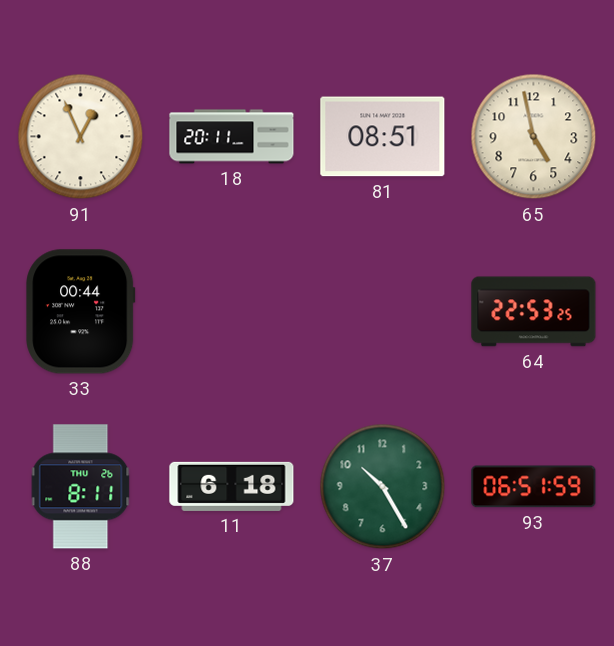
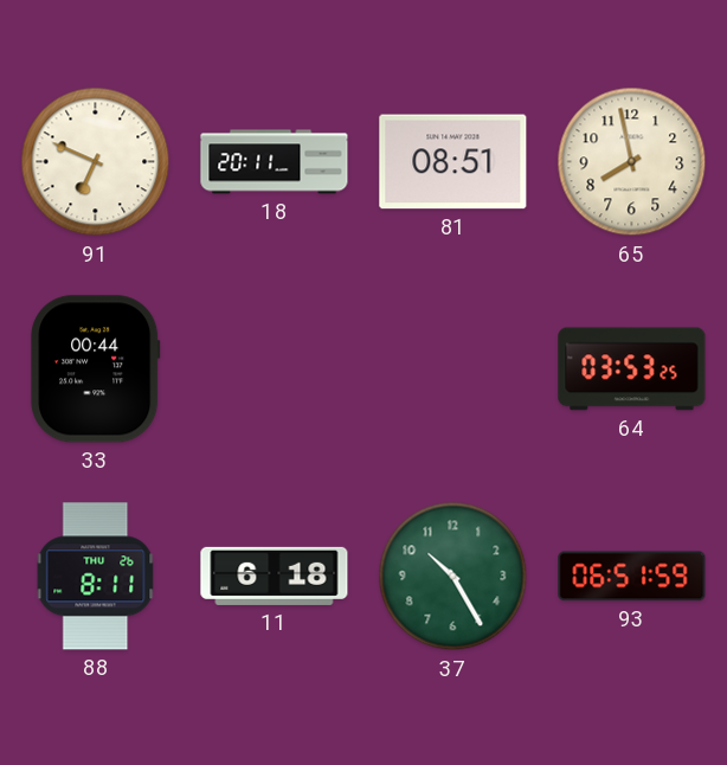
91: 12:56 -> 6:49 (96, 162)
65: 4:58 -> 7:58 (632, 162)
64: 22:53 -> 03:53 (632, 369)
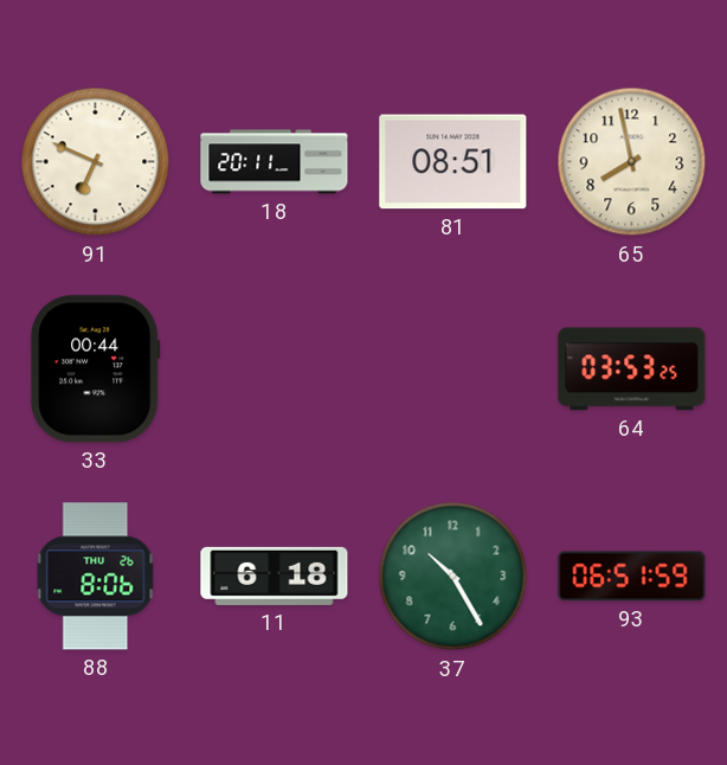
88: 8:11 -> 8:06 (96, 577)
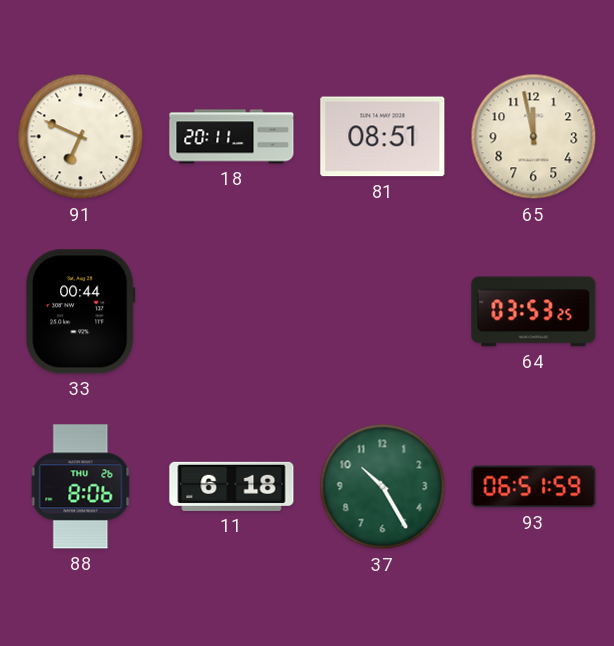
65: 7:58 -> 11:58 (534, 137)
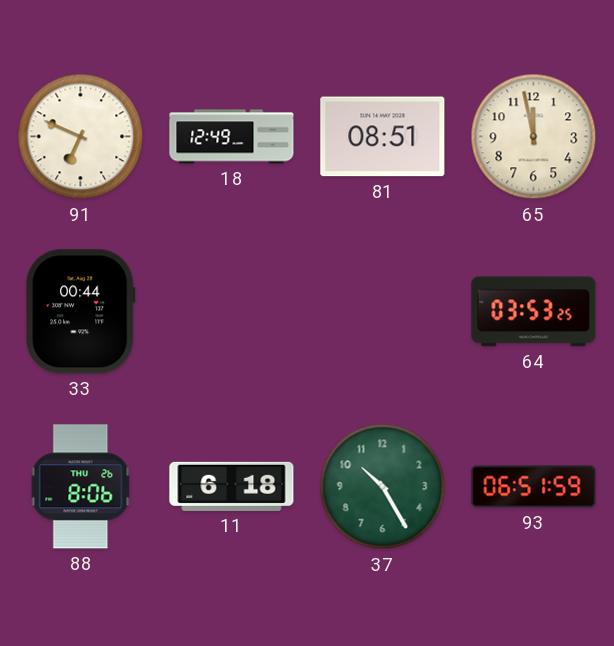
18: 20:11 -> 12:49 (232, 137)
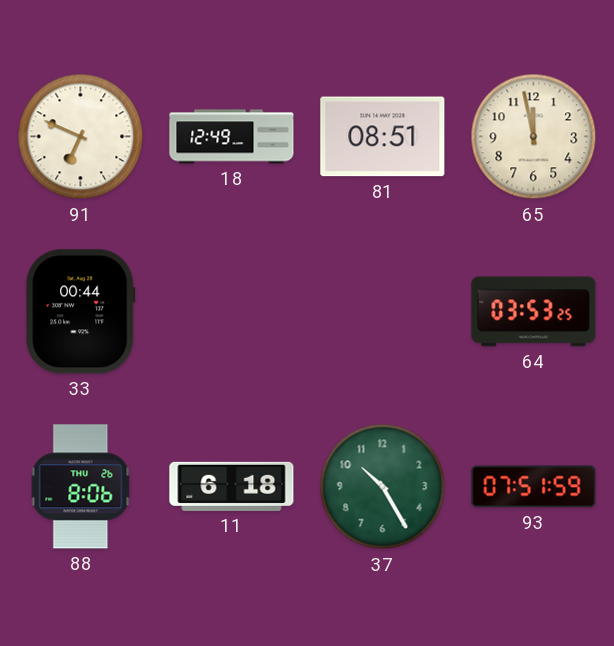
93: 06:51 -> 07:51 (534, 487)
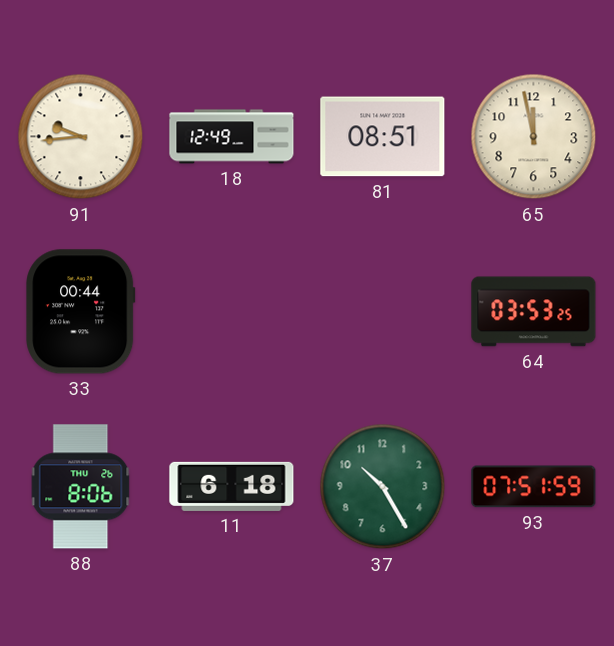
91: 6:49 -> 9:44 (81, 137)
